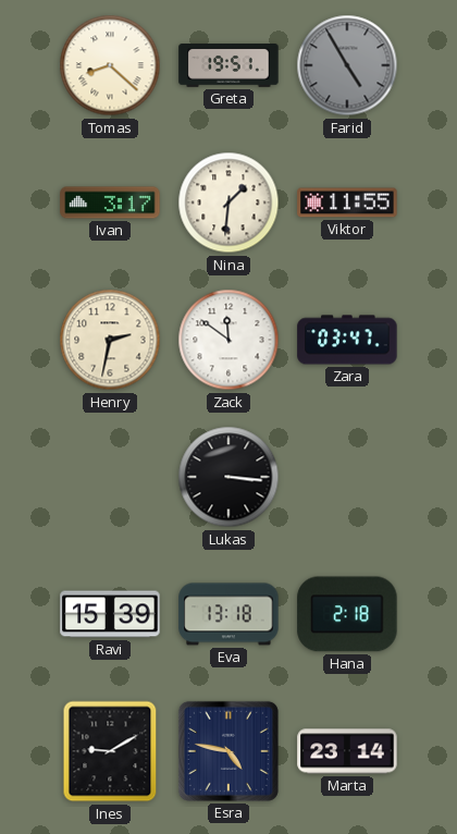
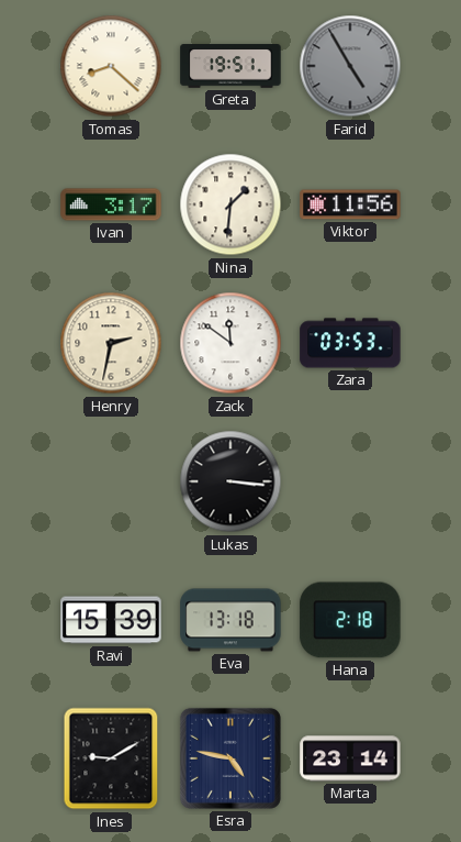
Viktor: 11:55 -> 11:56 (350, 204)
Zara: 03:47 -> 03:53 (350, 343)
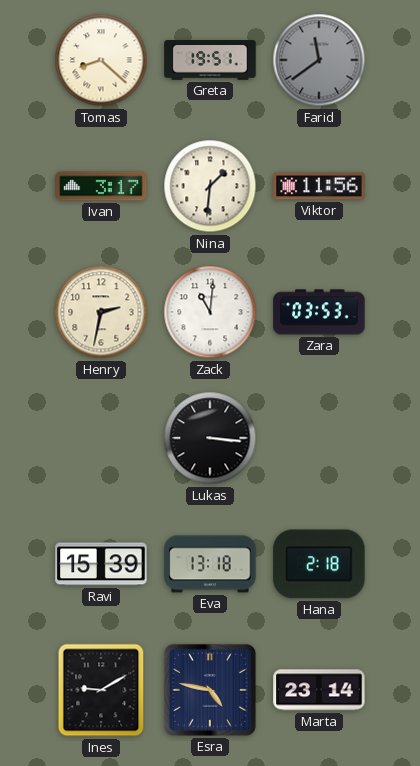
Farid: 4:55 -> 11:39 (319, 60)
Zack: 11:51 -> 11:01 (210, 312)
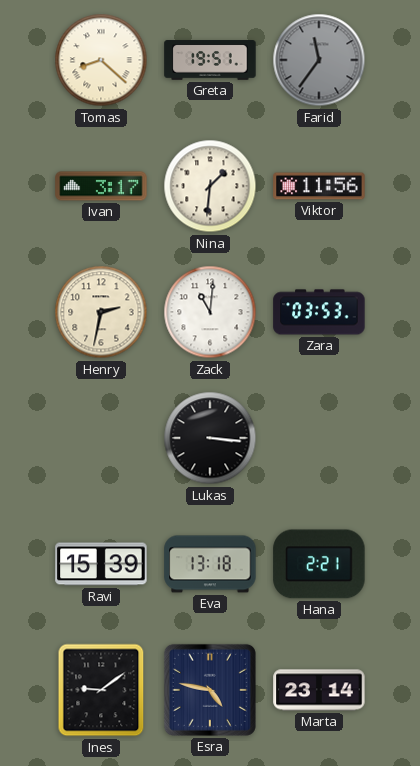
Farid: 11:39 -> 11:36 (319, 60)
Hana: 2:18 -> 2:21 (319, 564)
Ines: 9:10 -> 9:09 (101, 690)
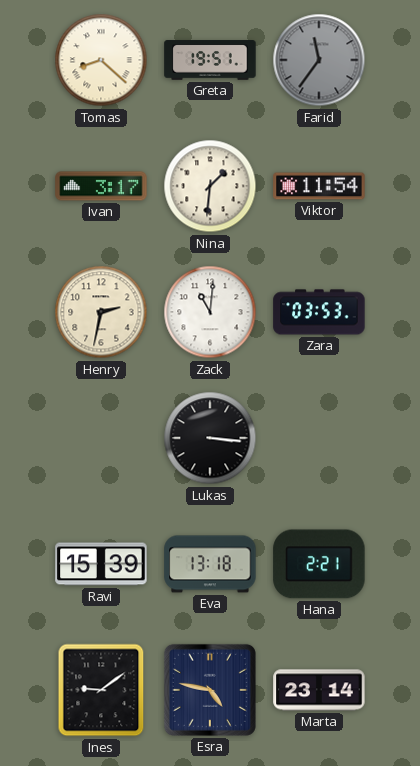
Viktor: 11:56 -> 11:54 (319, 186)
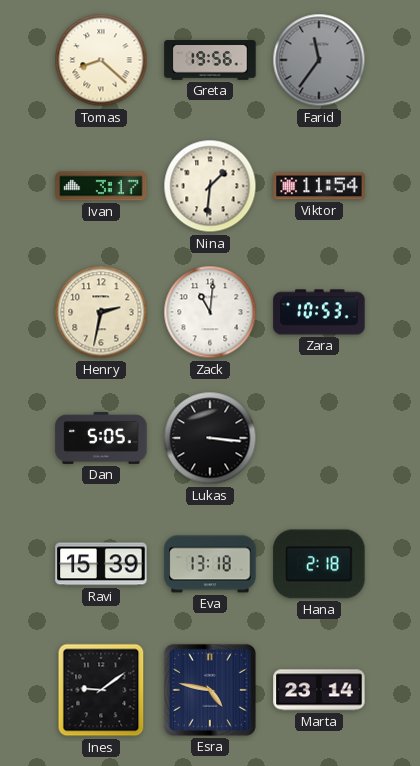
Greta: 19:51 -> 19:56 (210, 60)
Zara: 03:53 -> 10:53 (319, 312)
Dan: none -> 5:05 (101, 438)
Hana: 2:21 -> 2:18 (319, 564)
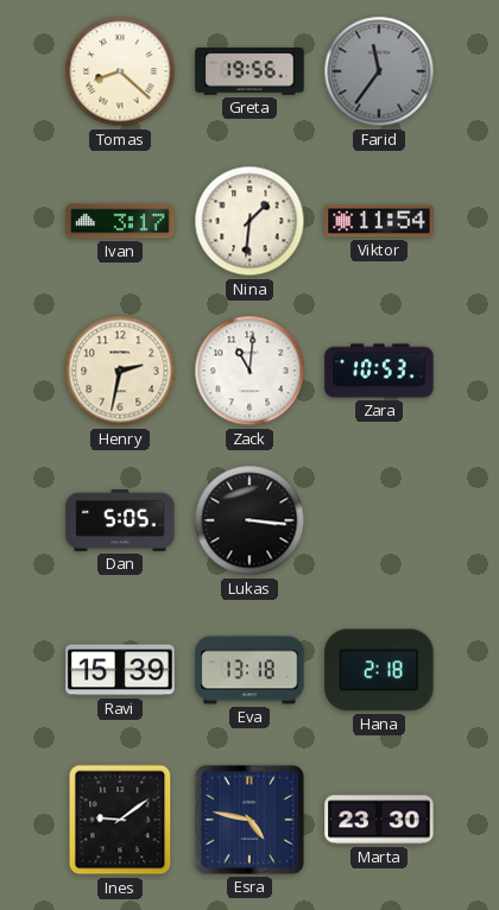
Marta: 23:14 -> 23:30 (379, 820)
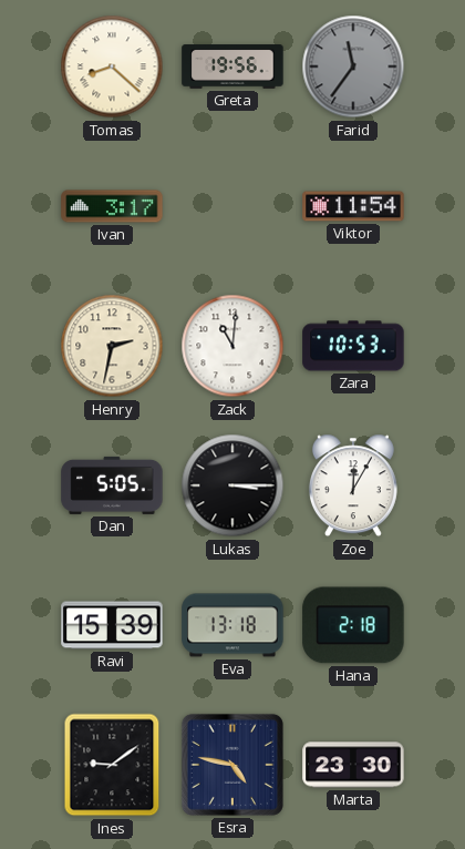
Nina: 1:31 -> none (249, 221)
Lukas: 3:16 -> 3:15 (232, 485)
Zoe: none -> 12:05 (353, 485)
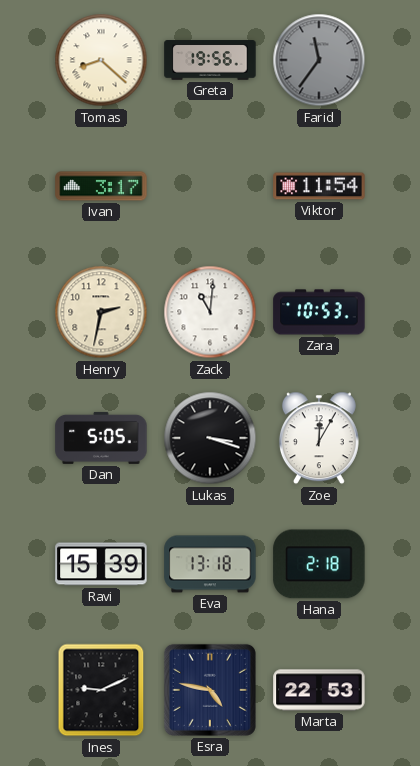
Lukas: 3:15 -> 3:18 (210, 438)
Ines: 9:09 -> 9:11 (101, 690)
Marta: 23:30 -> 22:53 (319, 690)
